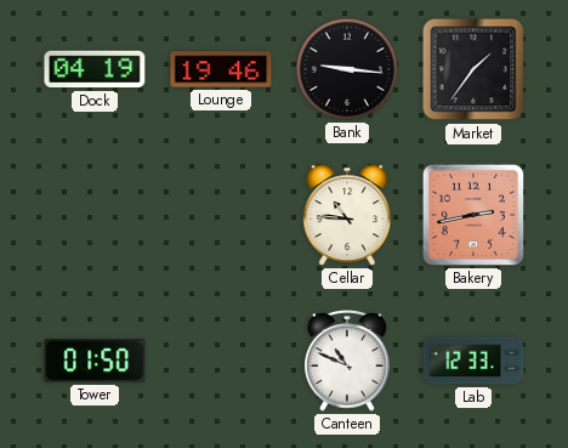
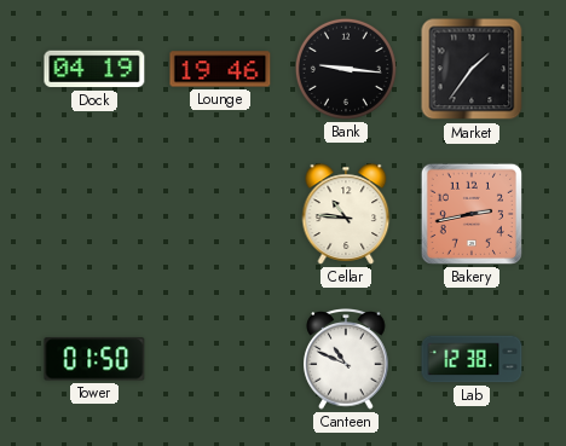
Lab: 12:33 -> 12:38 (472, 359)
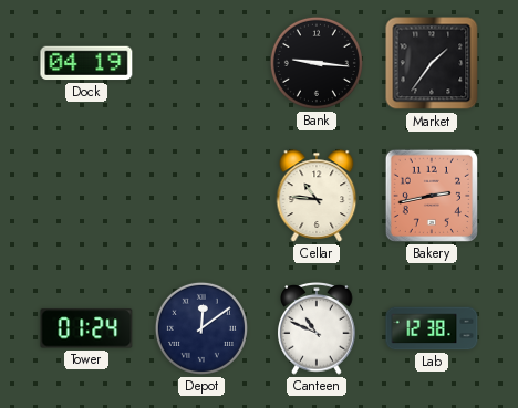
Lounge: 19:46 -> none (220, 69)
Tower: 01:50 -> 01:24 (86, 328)
Depot: none -> 12:09 (201, 328)
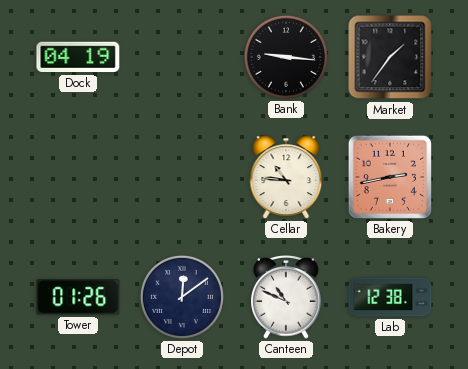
Tower: 01:24 -> 01:26 (78, 297)
